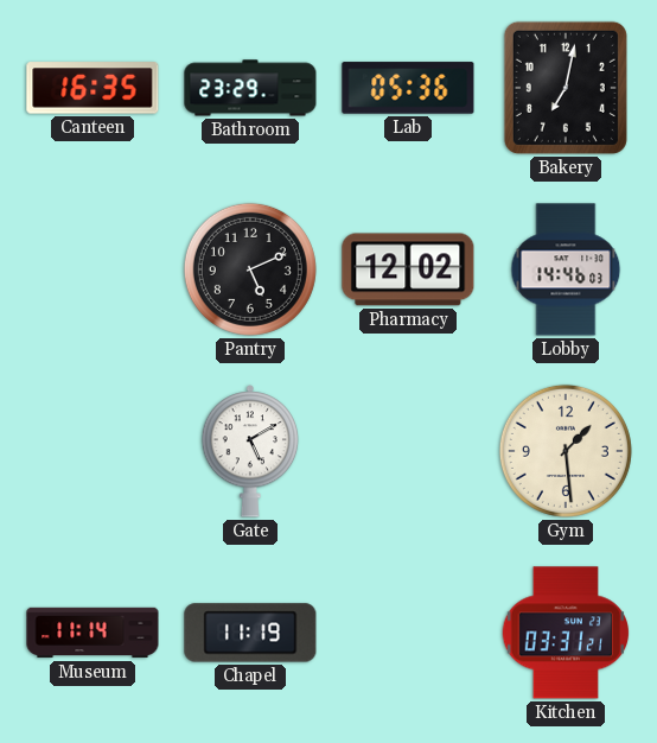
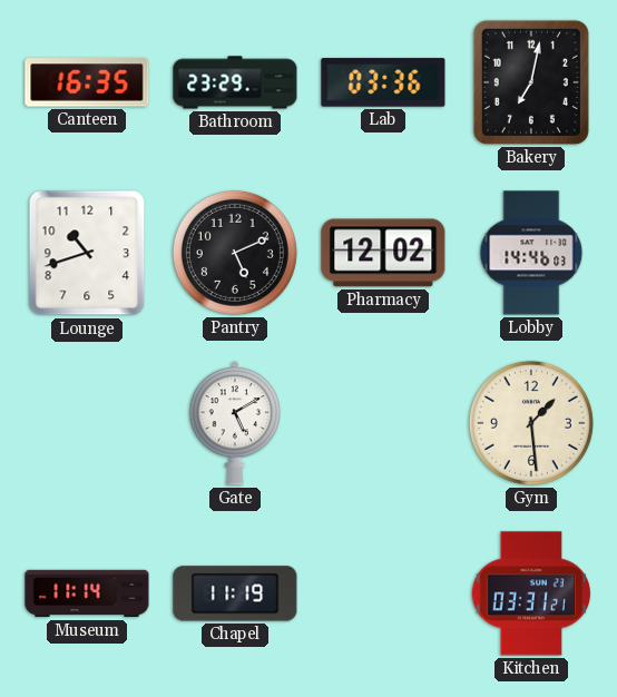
Lab: 05:36 -> 03:36 (383, 82)
Lounge: none -> 10:42 (87, 253)
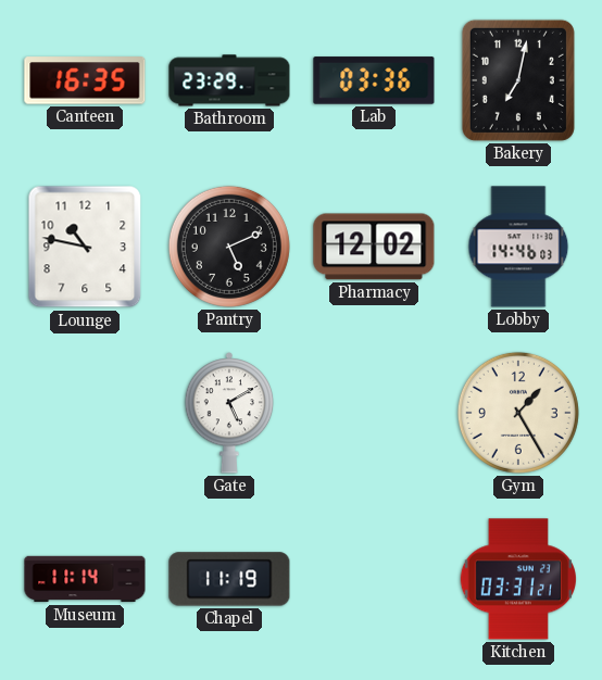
Lounge: 10:42 -> 10:47 (85, 247)
Gym: 1:29 -> 1:25 (518, 413)
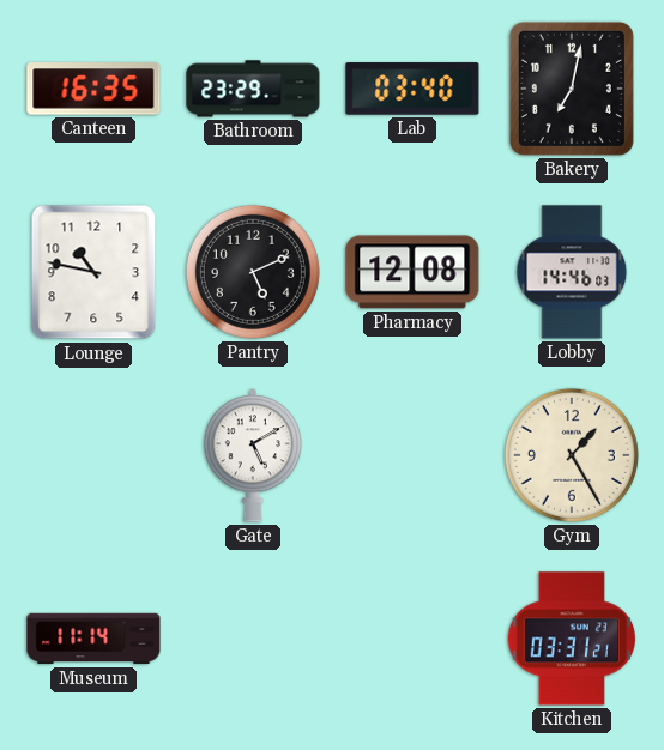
Lab: 03:36 -> 03:40 (412, 89)
Pharmacy: 12:02 -> 12:08 (412, 272)
Chapel: 11:19 -> none (229, 579)
